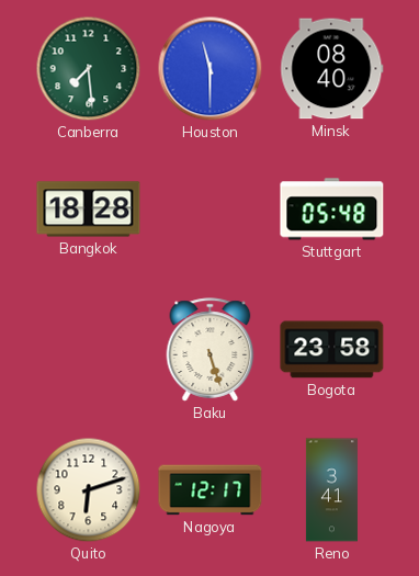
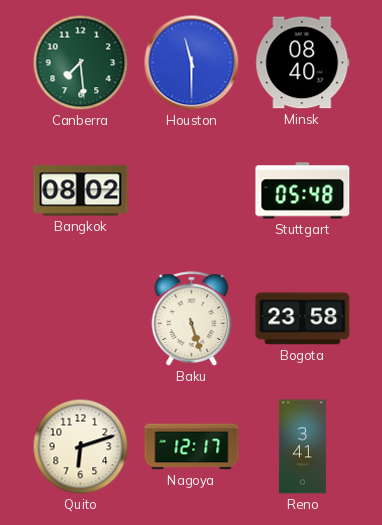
Bangkok: 18:28 -> 08:02 (81, 191)
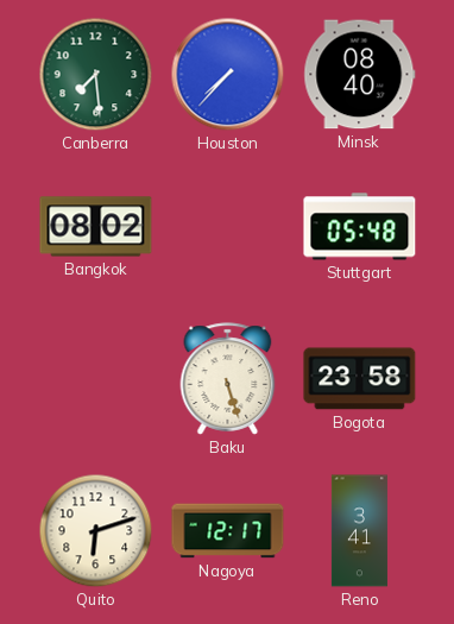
Houston: 11:30 -> 7:37 (228, 75)
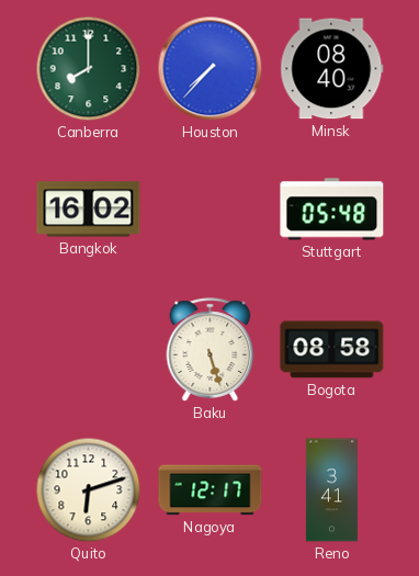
Canberra: 7:29 -> 8:00 (89, 69)
Bangkok: 08:02 -> 16:02 (89, 210)
Bogota: 23:58 -> 08:58 (332, 350)
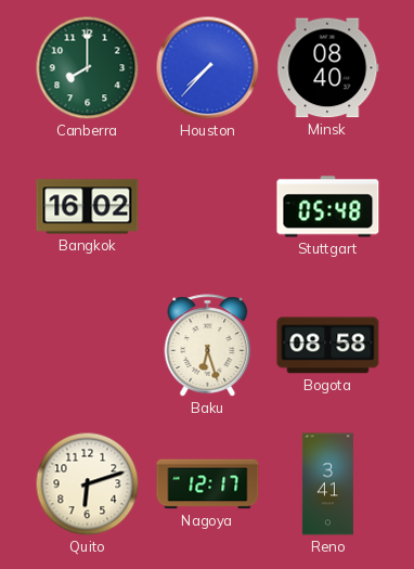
Baku: 5:27 -> 6:27 (208, 346)
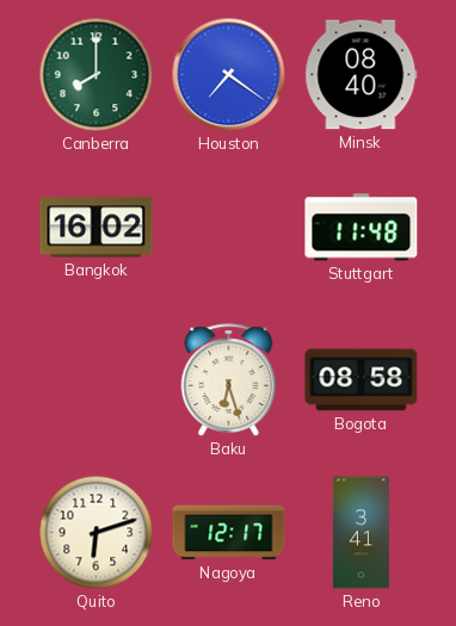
Houston: 7:37 -> 7:21 (229, 75)
Stuttgart: 05:48 -> 11:48 (362, 228)
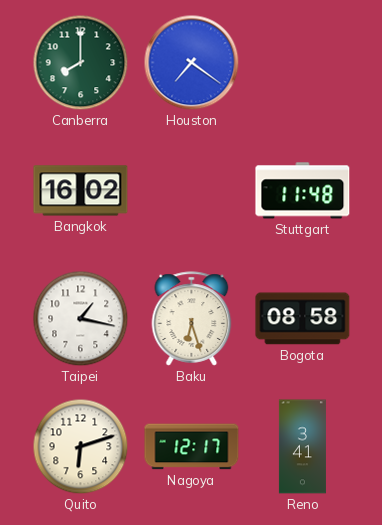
Minsk: 08:40 -> none (362, 75)
Taipei: none -> 1:17 (81, 319)
